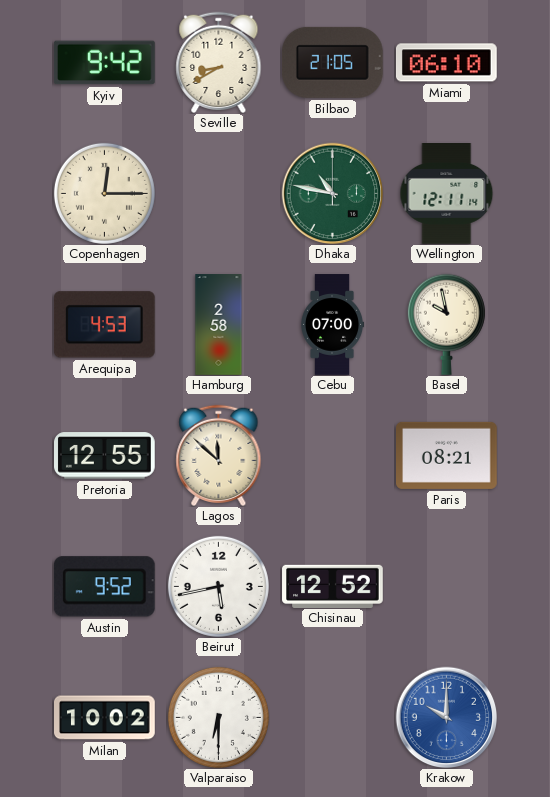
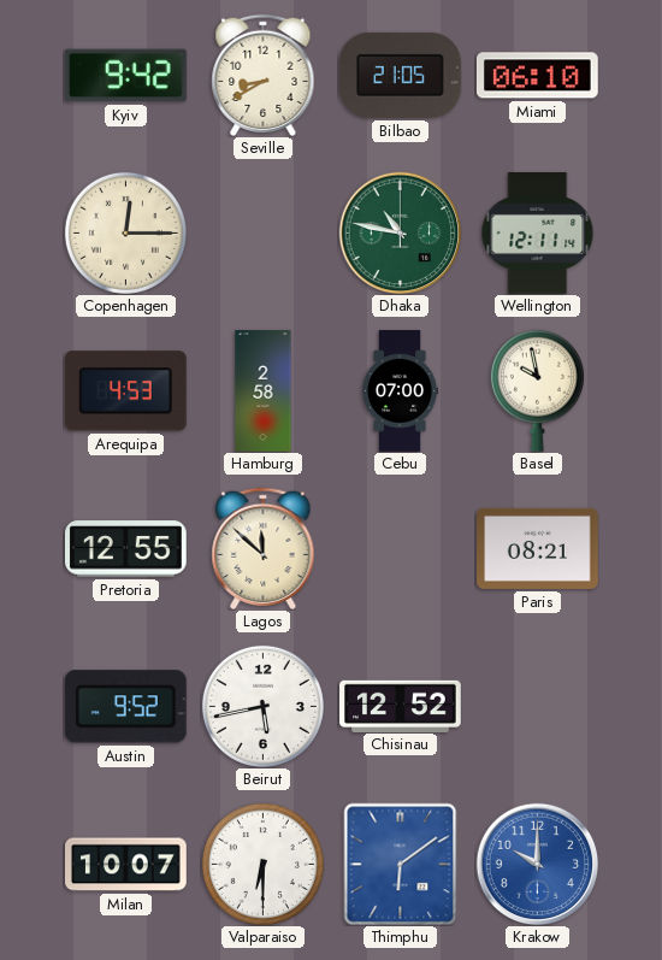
Milan: 10:02 -> 10:07 (126, 865)
Thimphu: none -> 6:09 (401, 864)
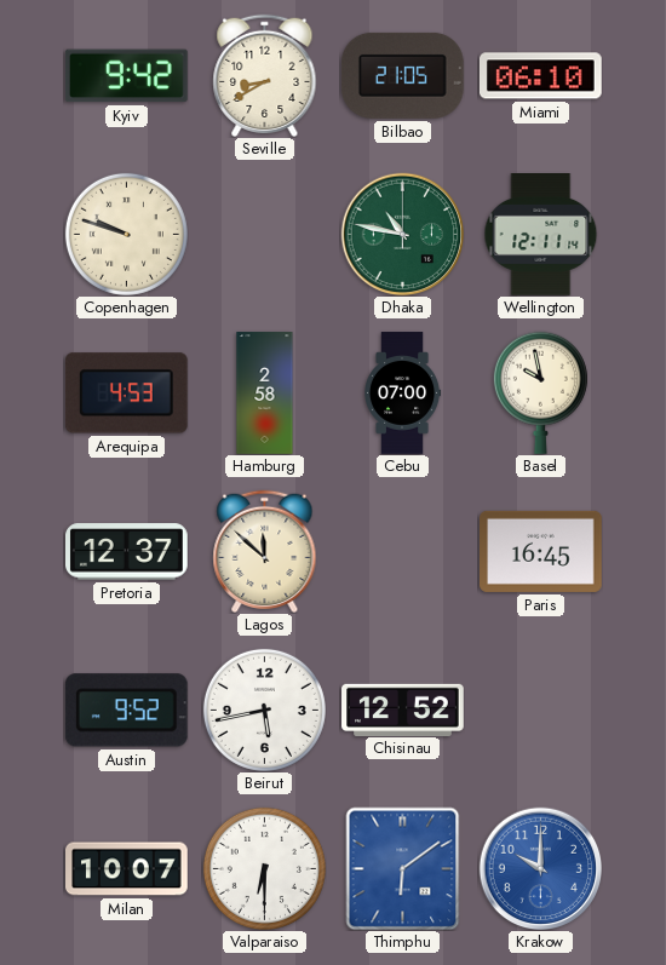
Copenhagen: 12:15 -> 9:48 (126, 234)
Pretoria: 12:55 -> 12:37 (127, 552)
Paris: 08:21 -> 16:45 (541, 551)
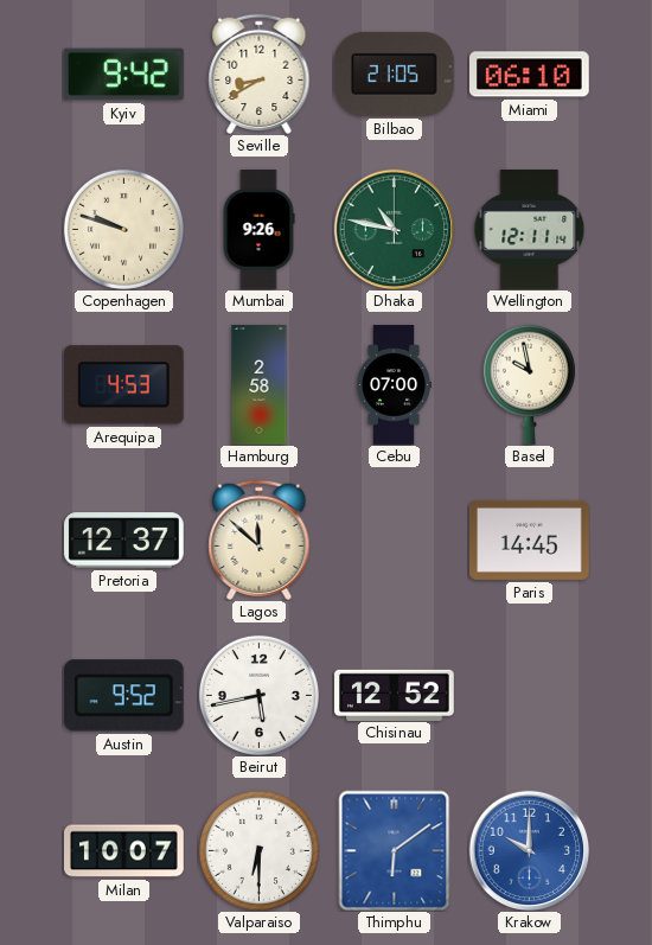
Mumbai: none -> 9:26 (258, 230)
Paris: 16:45 -> 14:45 (530, 539)
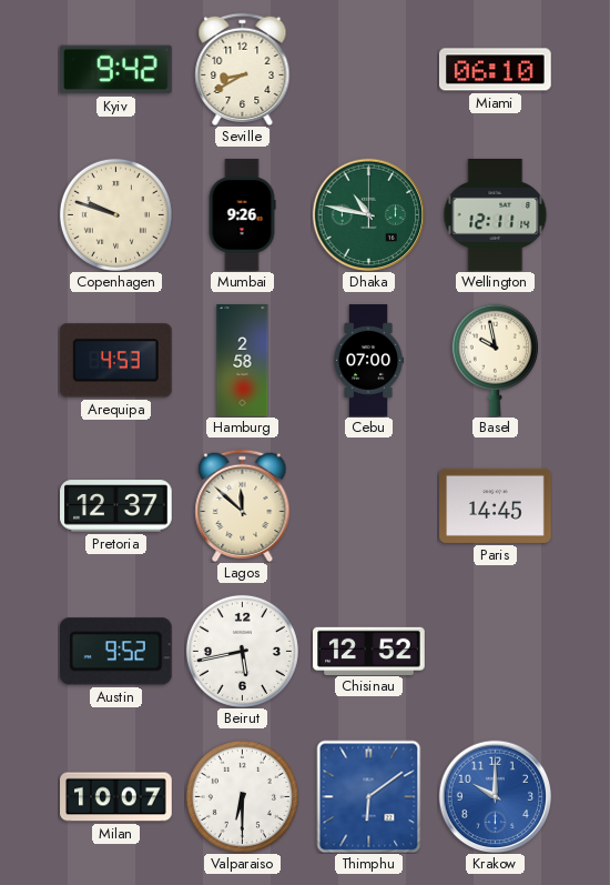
Bilbao: 21:05 -> none (394, 74)
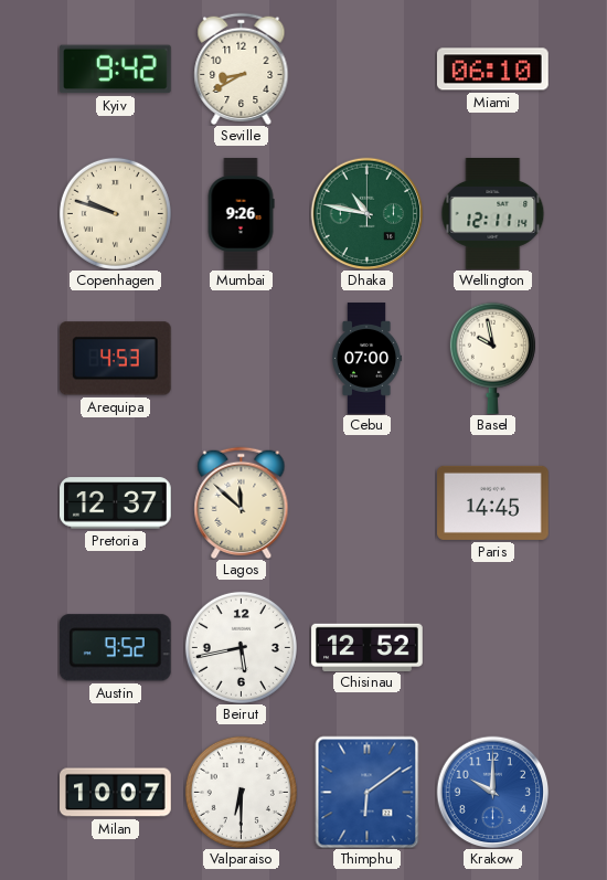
Hamburg: 2:58 -> none (243, 361)
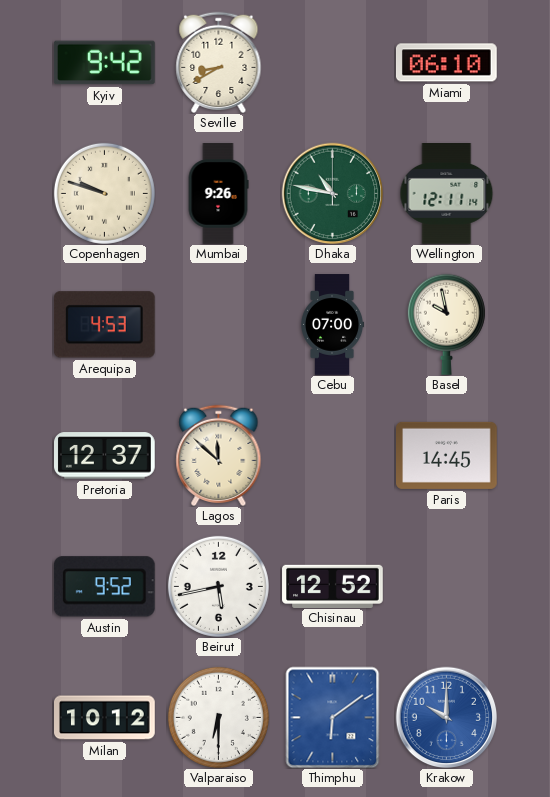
Milan: 10:07 -> 10:12 (105, 718)
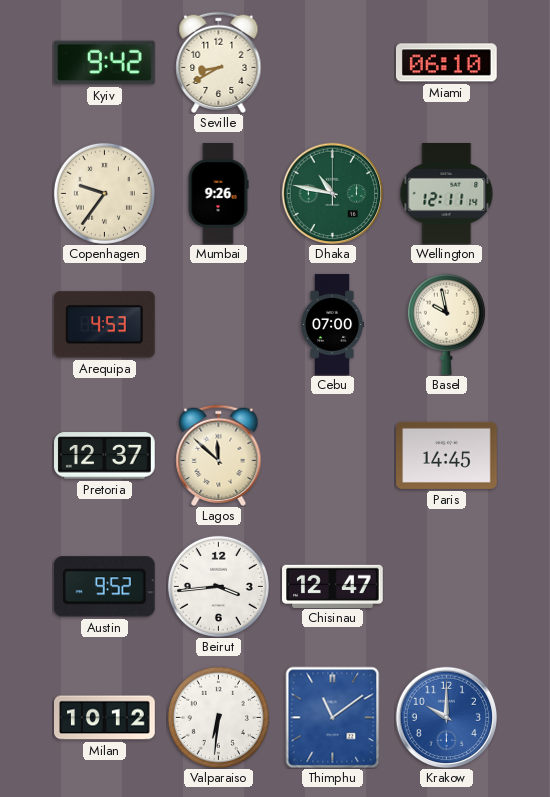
Copenhagen: 9:48 -> 9:36 (104, 193)
Beirut: 5:43 -> 3:44 (218, 586)
Chisinau: 12:52 -> 12:47 (333, 586)
Valparaiso: 6:30 -> 6:31 (218, 717)
Thimphu: 6:09 -> 11:09 (333, 717)
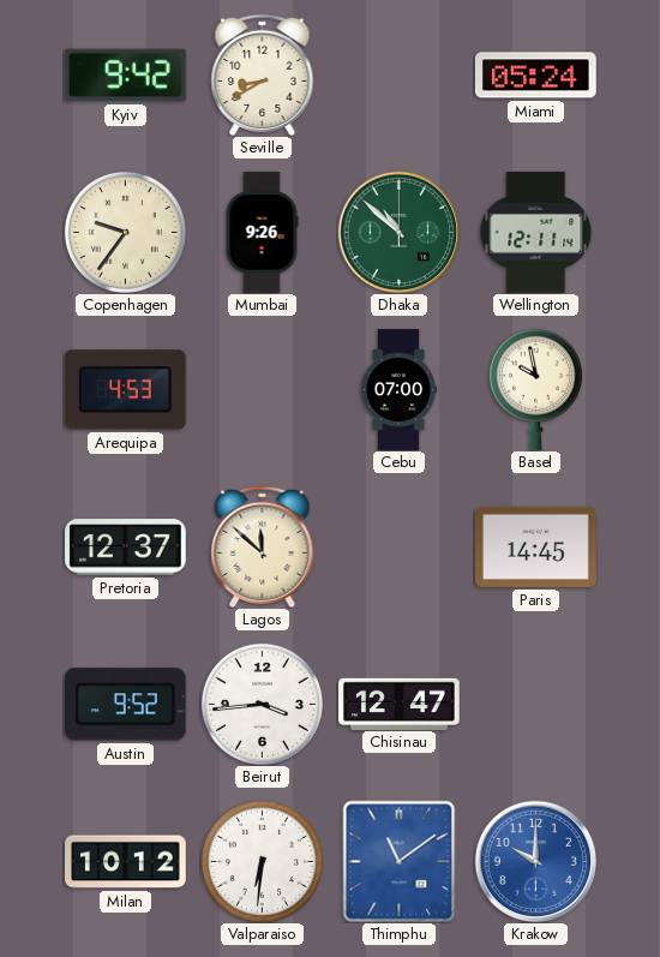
Miami: 06:10 -> 05:24 (536, 76)
Dhaka: 10:47 -> 10:52 (398, 232)
